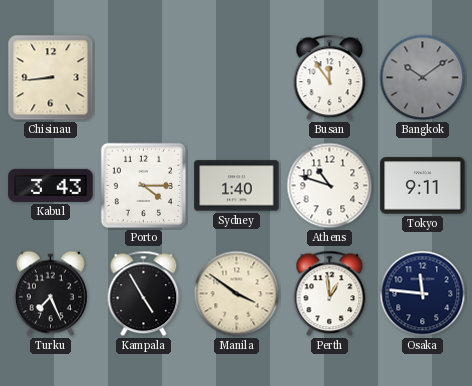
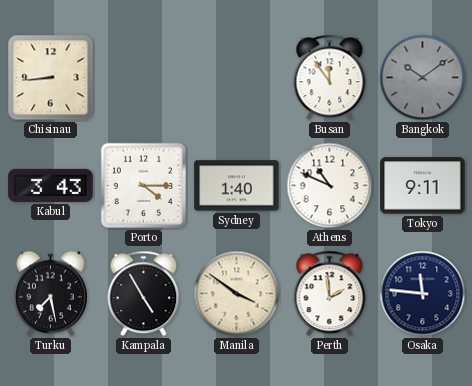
Athens: 10:48 -> 10:49 (330, 186)
Turku: 7:26 -> 7:28 (50, 294)
Perth: 12:59 -> 1:59 (330, 294)
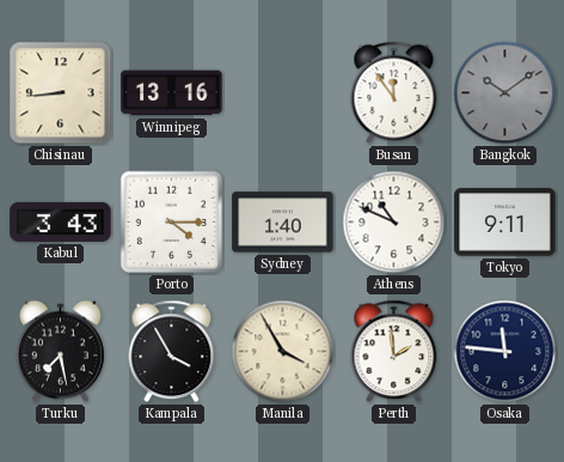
Winnipeg: none -> 13:16 (172, 93)
Kampala: 4:55 -> 3:55 (172, 352)
Manila: 3:51 -> 3:55 (283, 352)
